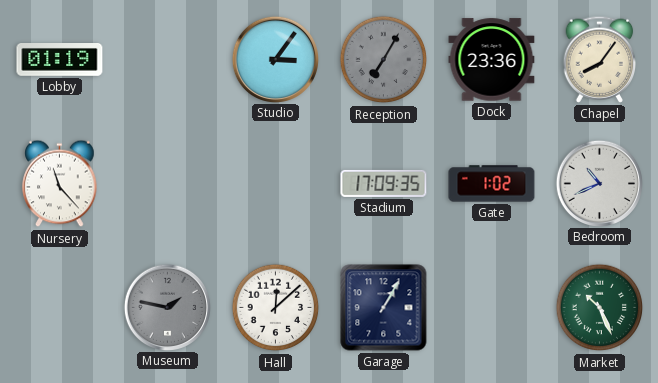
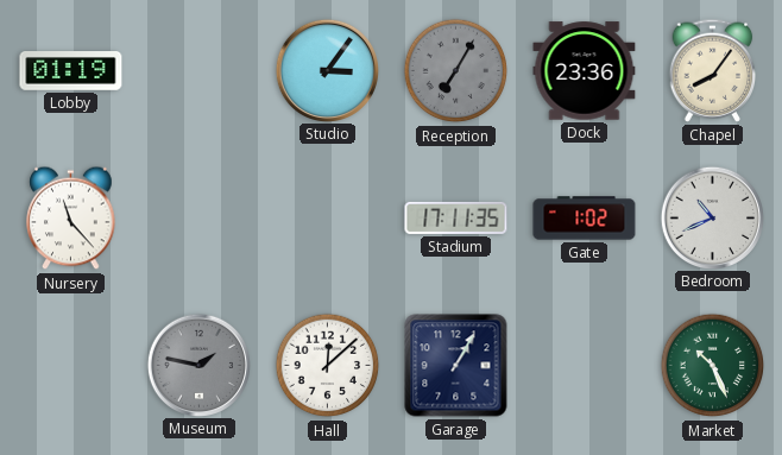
Stadium: 17:09 -> 17:11 (456, 217)
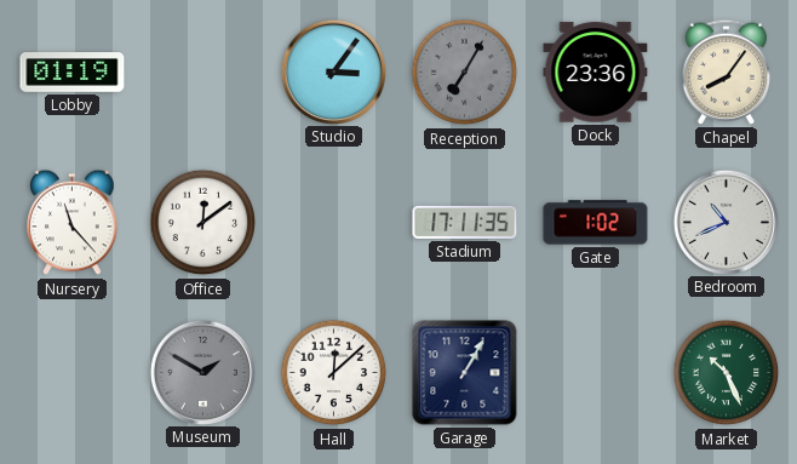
Office: none -> 12:09 (203, 223)
Museum: 1:47 -> 1:50 (202, 372)
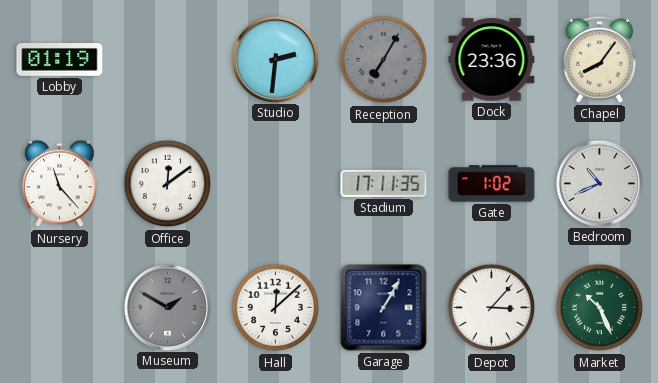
Studio: 3:06 -> 2:31 (275, 59)
Depot: none -> 3:07 (492, 308)
